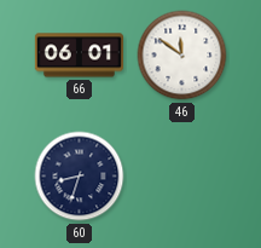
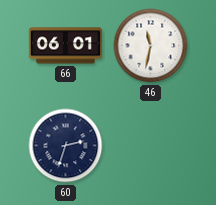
46: 11:51 -> 11:32 (151, 46)
60: 8:33 -> 2:33 (66, 146)
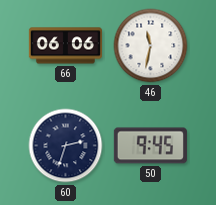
66: 06:01 -> 06:06 (65, 46)
50: none -> 9:45 (150, 146)
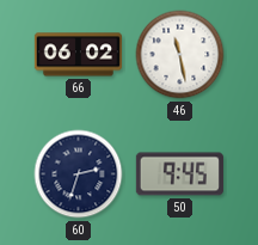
66: 06:06 -> 06:02 (78, 55)
46: 11:32 -> 11:28 (180, 55)
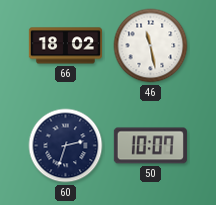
66: 06:02 -> 18:02 (65, 46)
50: 9:45 -> 10:07 (150, 146)
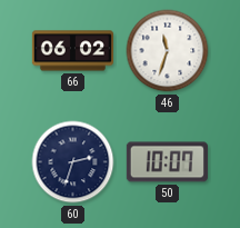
66: 18:02 -> 06:02 (72, 51)
46: 11:28 -> 11:33 (168, 51)
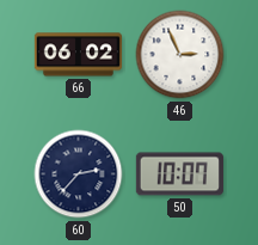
46: 11:33 -> 2:56 (180, 55)
60: 2:33 -> 2:37 (79, 174)
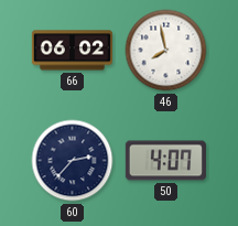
46: 2:56 -> 7:58 (166, 51)
50: 10:07 -> 4:07 (165, 161)
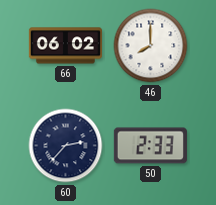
46: 7:58 -> 8:00 (151, 46)
50: 4:07 -> 2:33 (150, 146)
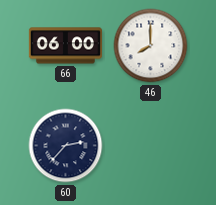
66: 06:02 -> 06:00 (65, 46)
50: 2:33 -> none (150, 146)
